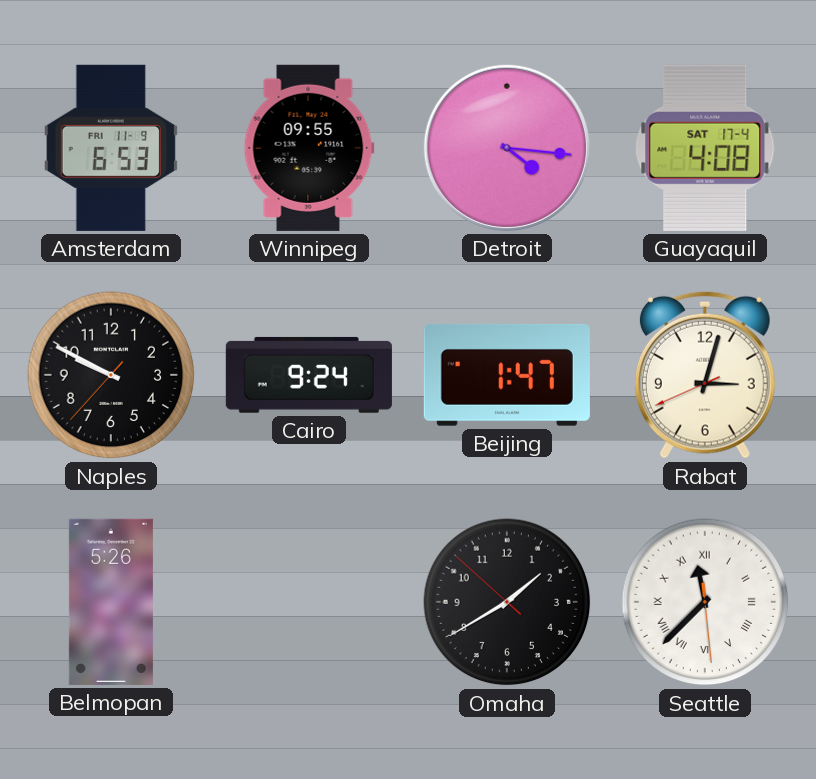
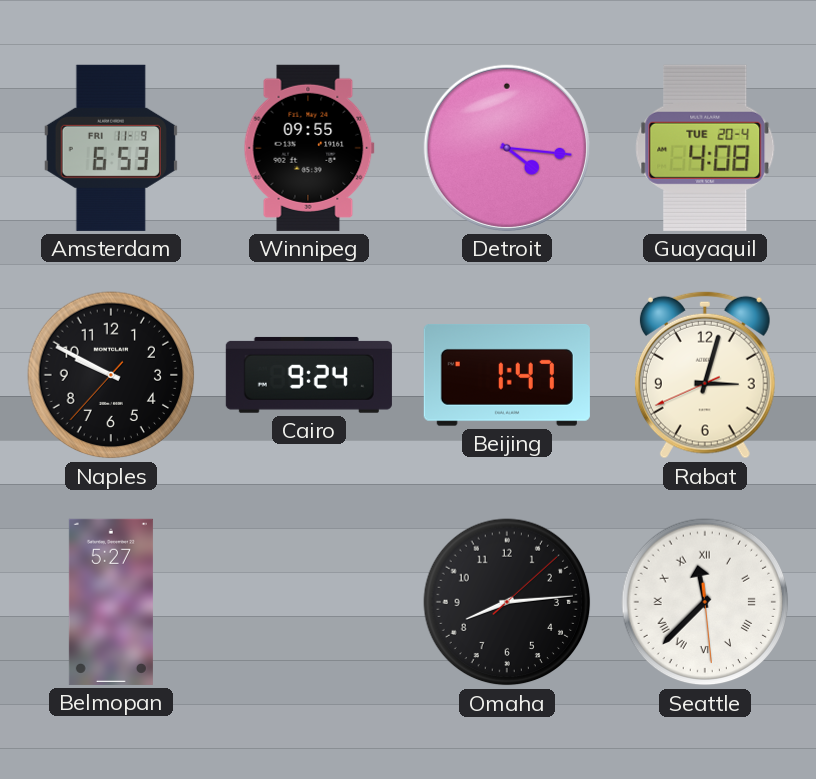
Guayaquil date: SAT 17-4 -> TUE 20-4 (705, 148)
Belmopan: 5:26 -> 5:27 (111, 602)
Omaha: 1:39 -> 8:14 (507, 602)
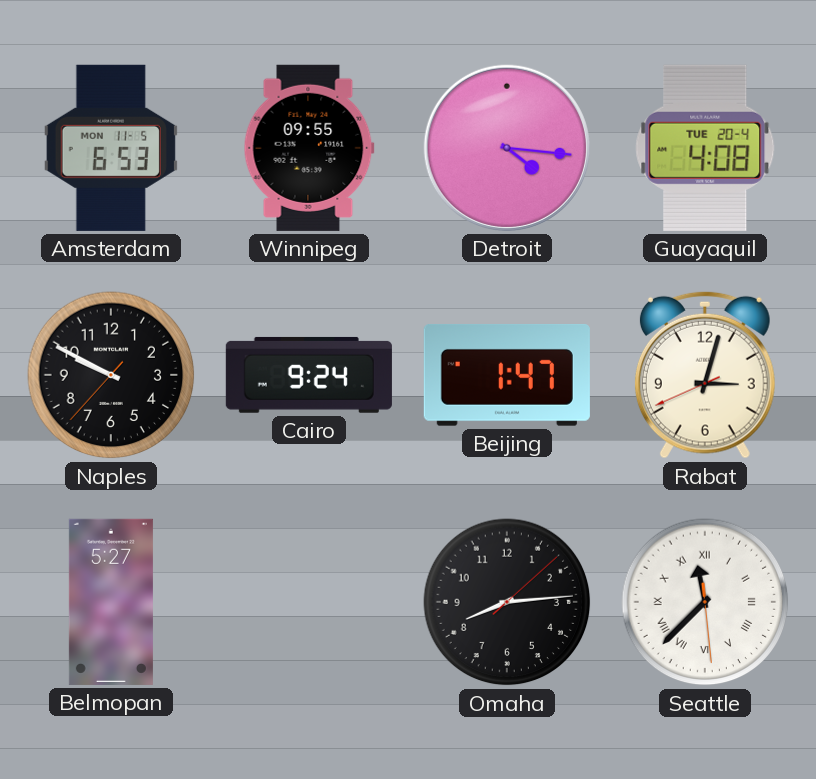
Amsterdam date: FRI 11-9 -> MON 11-5 (111, 148)
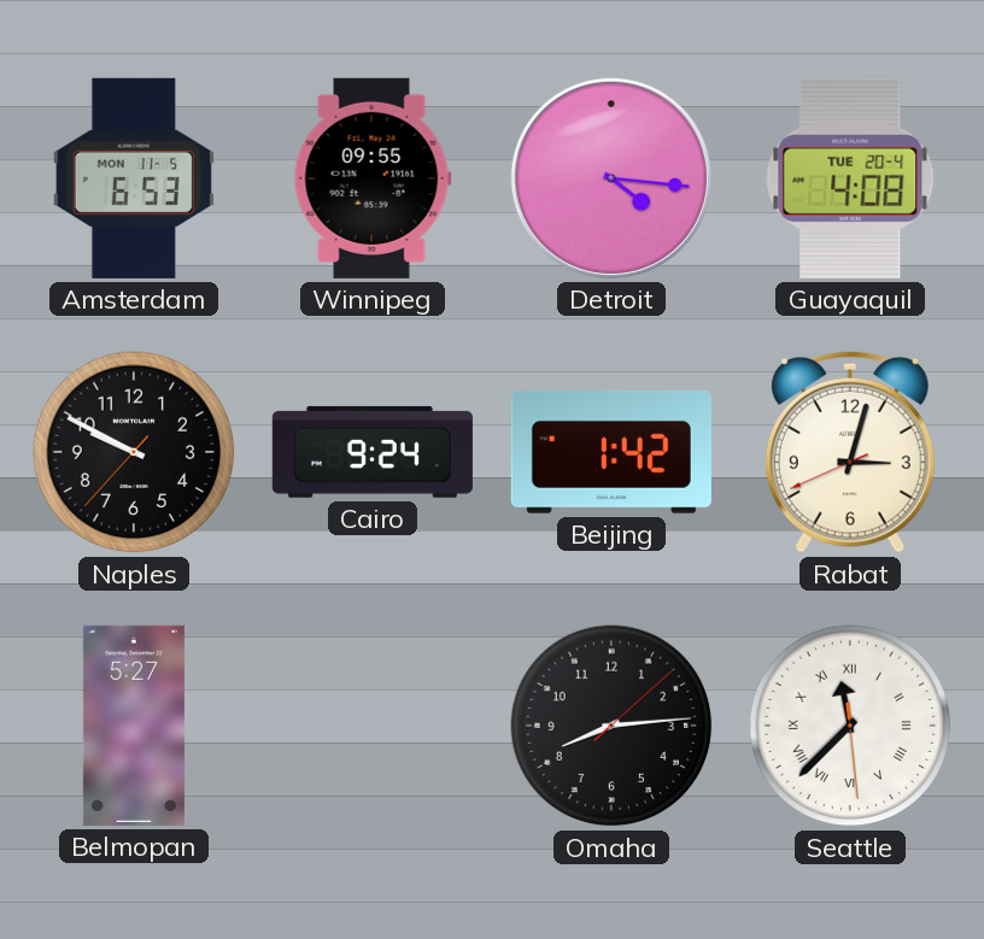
Beijing: 1:47 -> 1:42 (611, 452)
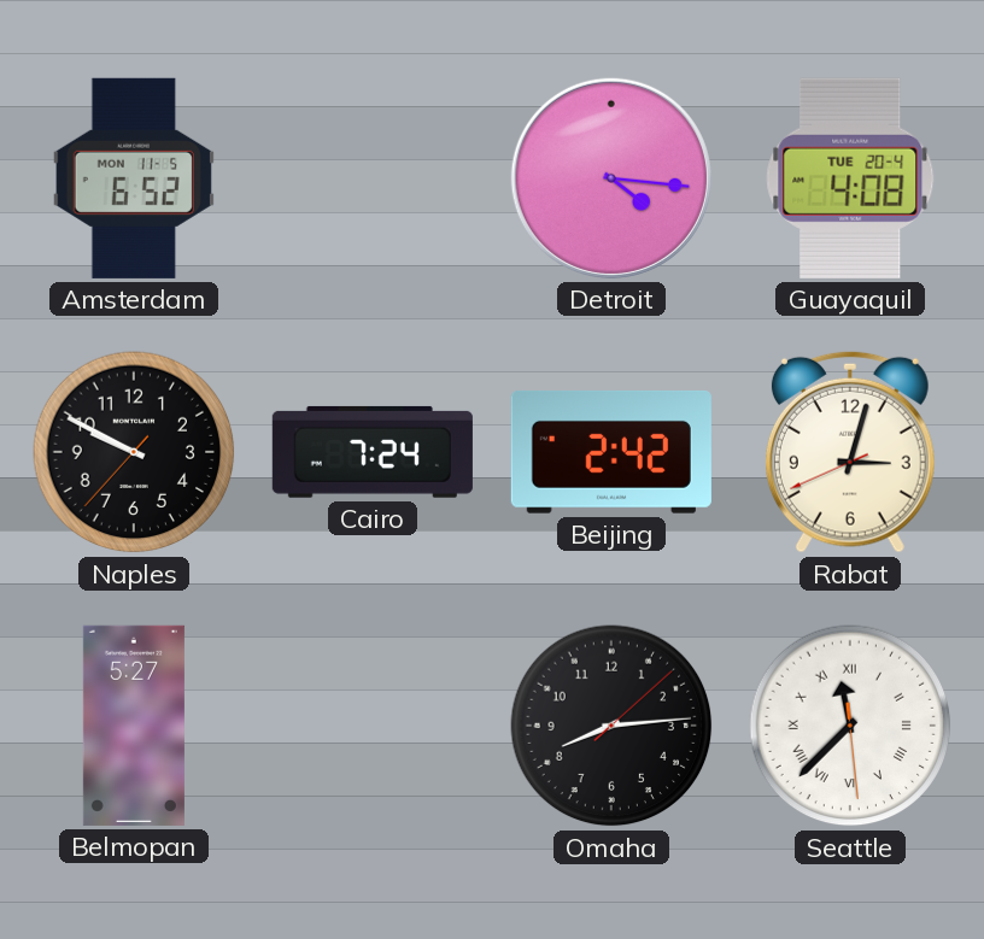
Amsterdam: 6:53 -> 6:52 (134, 178)
Winnipeg: 09:55 -> none (373, 178)
Cairo: 9:24 -> 7:24 (373, 452)
Beijing: 1:42 -> 2:42 (611, 452)
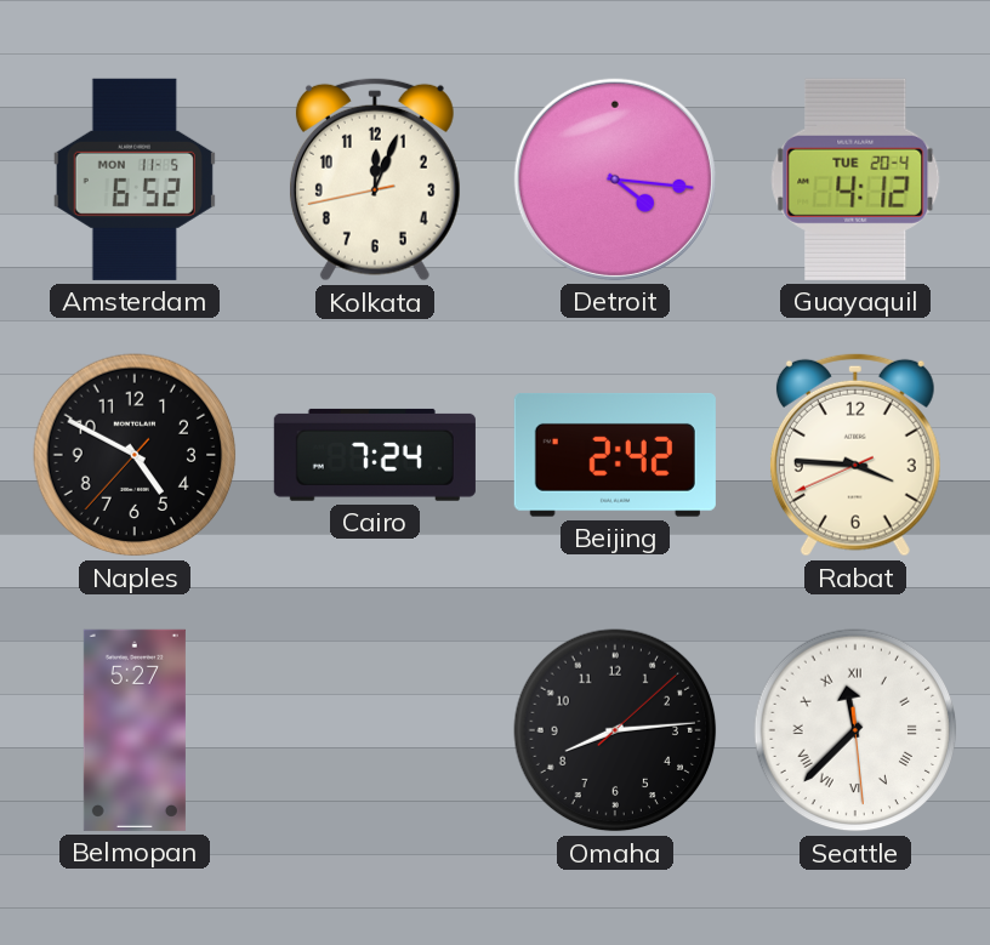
Kolkata: none -> 12:03 (375, 180)
Guayaquil: 4:08 -> 4:12 (855, 180)
Naples: 9:49 -> 4:49 (135, 455)
Rabat: 3:02 -> 3:45 (855, 455)
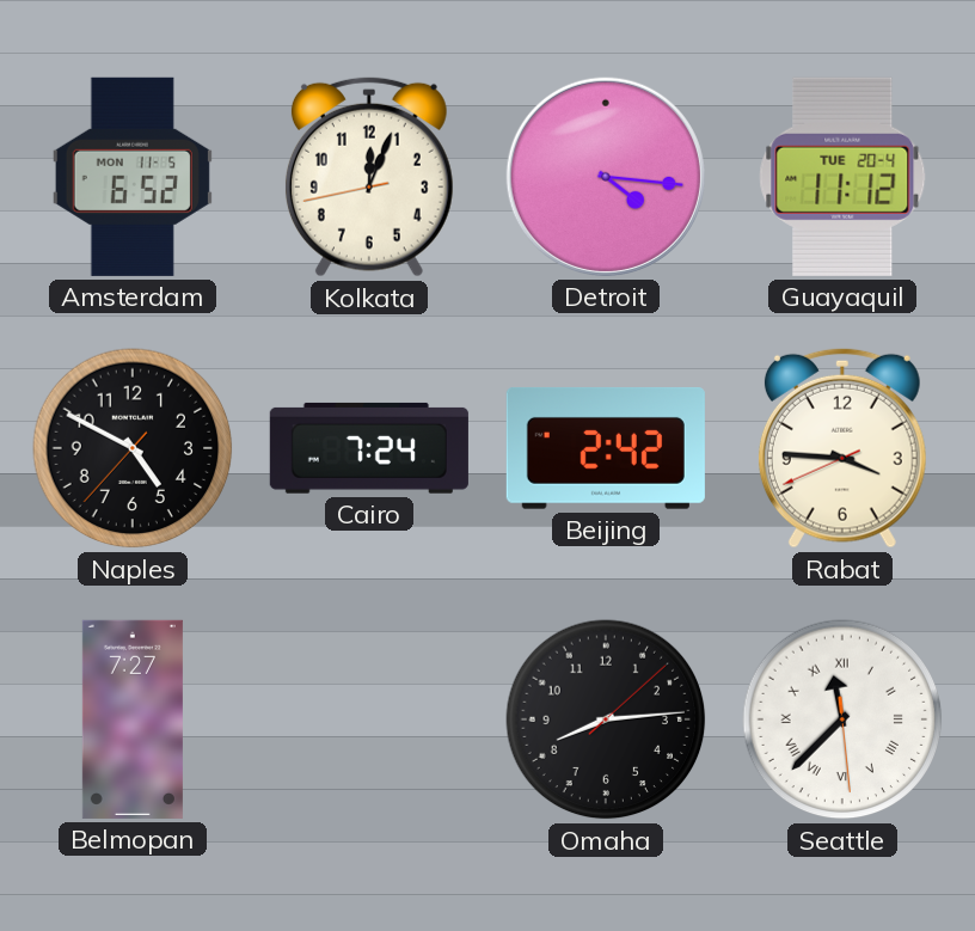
Guayaquil: 4:12 -> 11:12 (842, 177)
Belmopan: 5:27 -> 7:27 (133, 719)
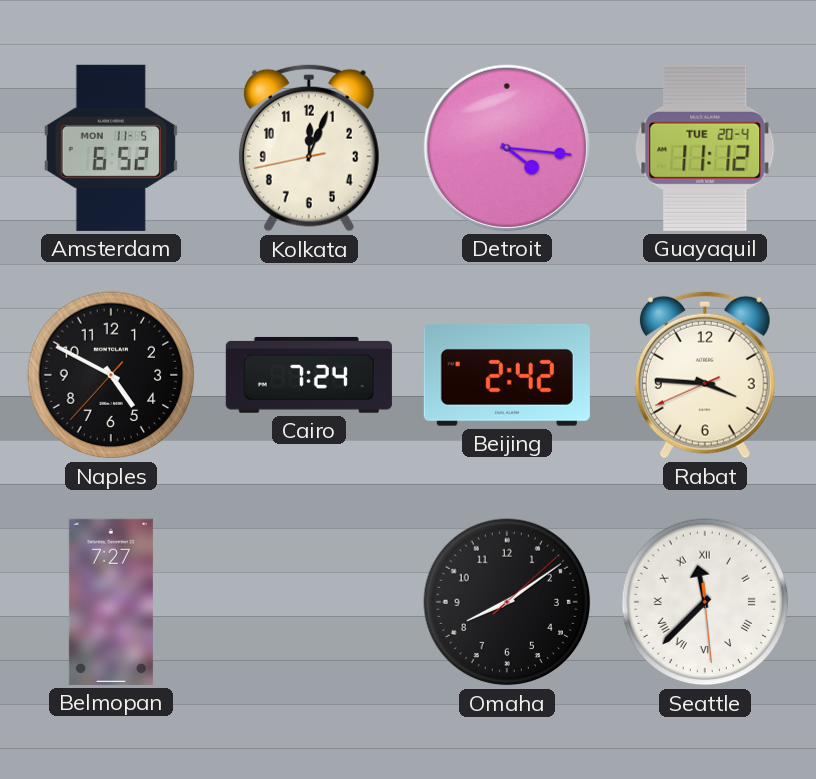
Omaha: 8:14 -> 8:09 (507, 602)
